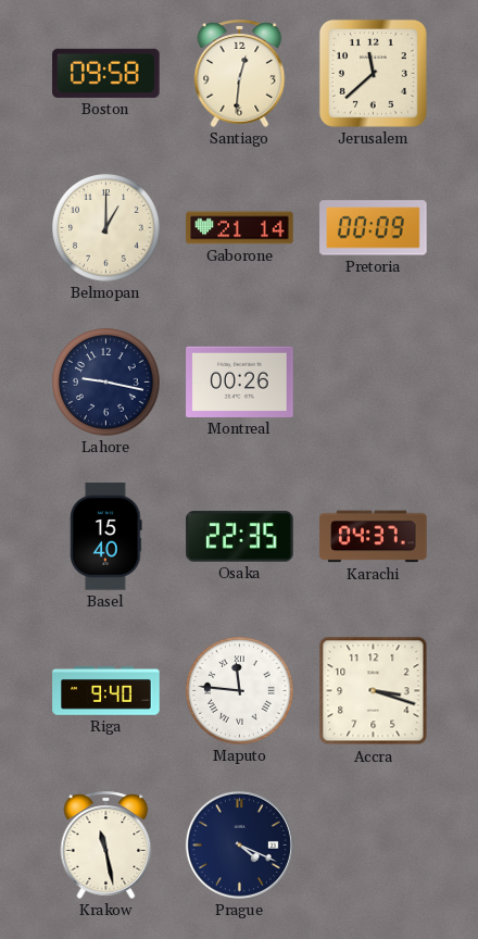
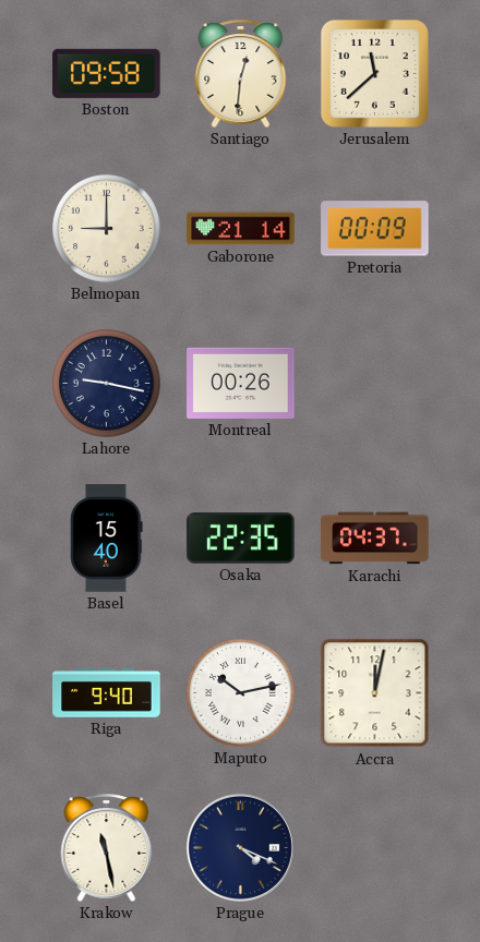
Belmopan: 1:00 -> 9:00 (107, 229)
Maputo: 11:46 -> 10:13 (241, 693)
Accra: 3:18 -> 12:02 (375, 693)
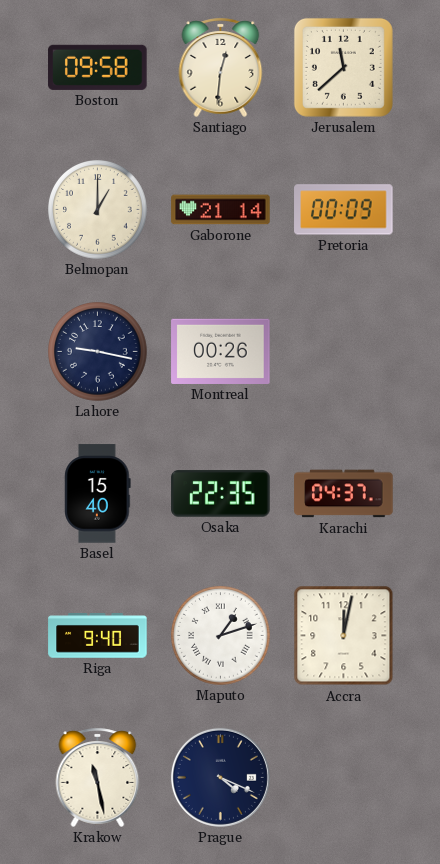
Belmopan: 9:00 -> 1:00 (98, 210)
Maputo: 10:13 -> 1:12 (221, 636)
